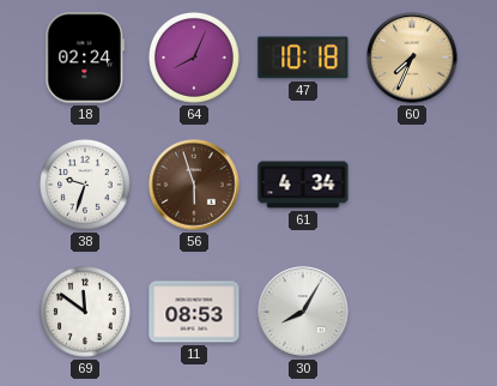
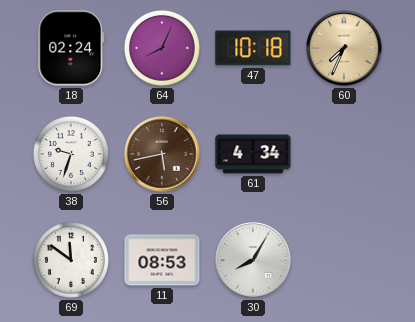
56: 5:57 -> 5:43 (162, 154)
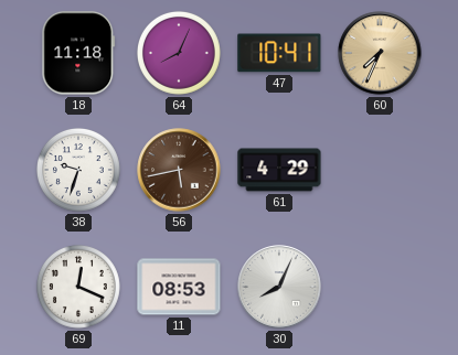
18: 02:24 -> 11:18 (78, 53)
47: 10:18 -> 10:41 (279, 53)
61: 4:34 -> 4:29 (279, 170)
69: 11:51 -> 12:19 (78, 287)
30: 8:05 -> 8:04 (279, 287)
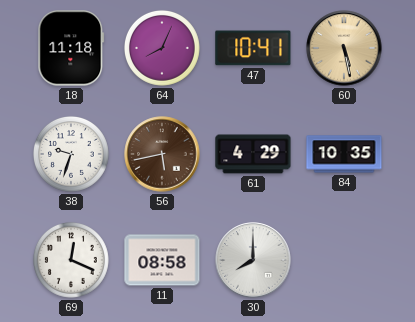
60: 7:34 -> 5:28 (344, 48)
84: none -> 10:35 (344, 154)
11: 08:53 -> 08:58 (162, 260)
30: 8:04 -> 8:00 (253, 260)
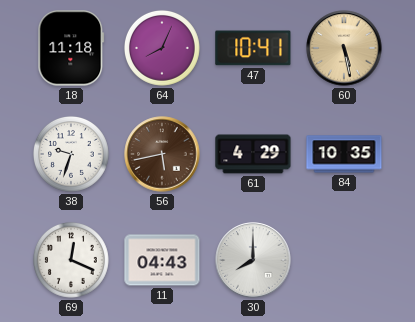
11: 08:58 -> 04:43 (162, 260)
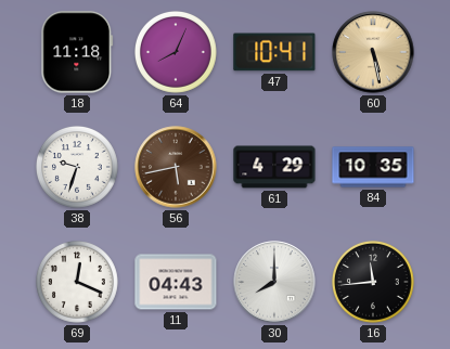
16: none -> 11:44 (373, 282)
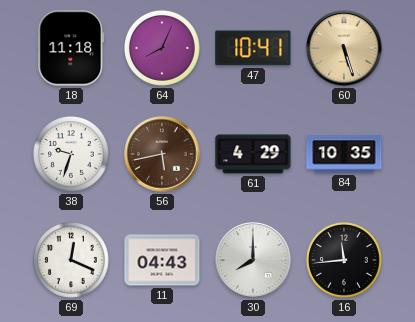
60: 5:28 -> 5:27 (344, 48)
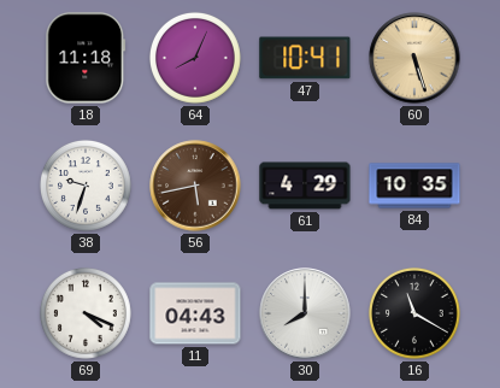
69: 12:19 -> 4:19 (86, 313)
16: 11:44 -> 11:20 (414, 313)
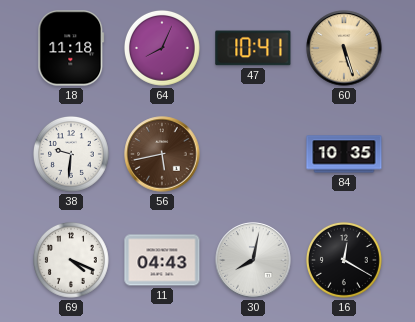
38: 9:33 -> 9:31 (71, 154)
61: 4:29 -> none (305, 186)
30: 8:00 -> 8:02 (253, 260)
16: 11:20 -> 12:20 (344, 260)
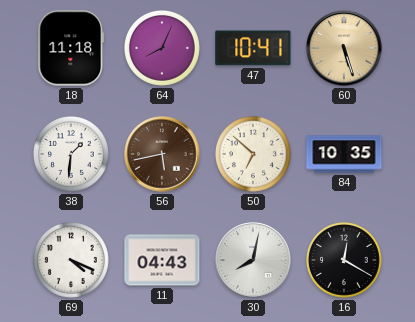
38: 9:31 -> 1:31 (71, 154)
50: none -> 6:52 (253, 154)
